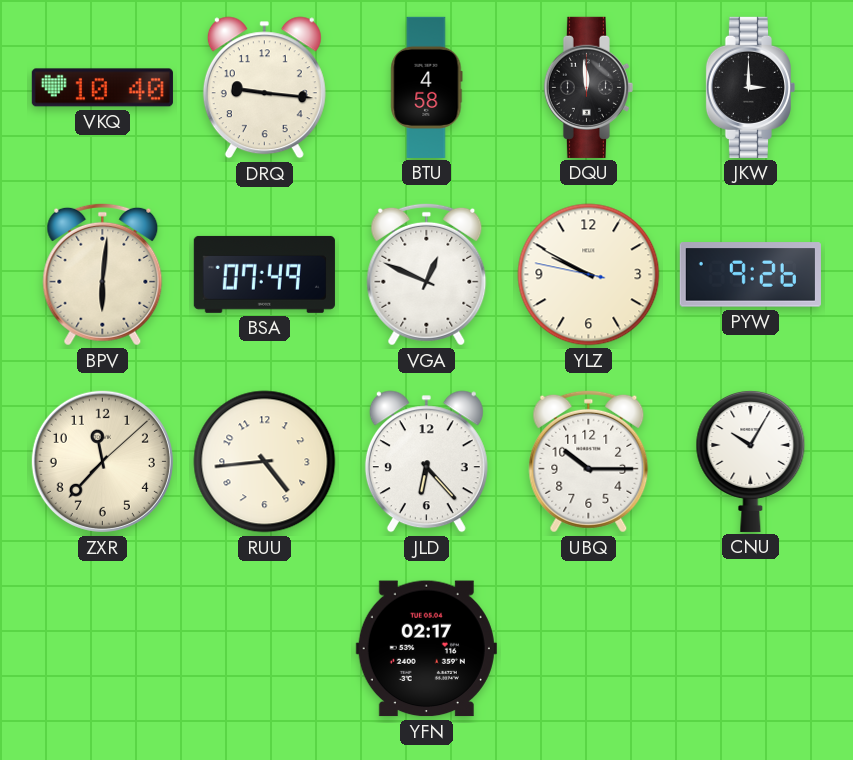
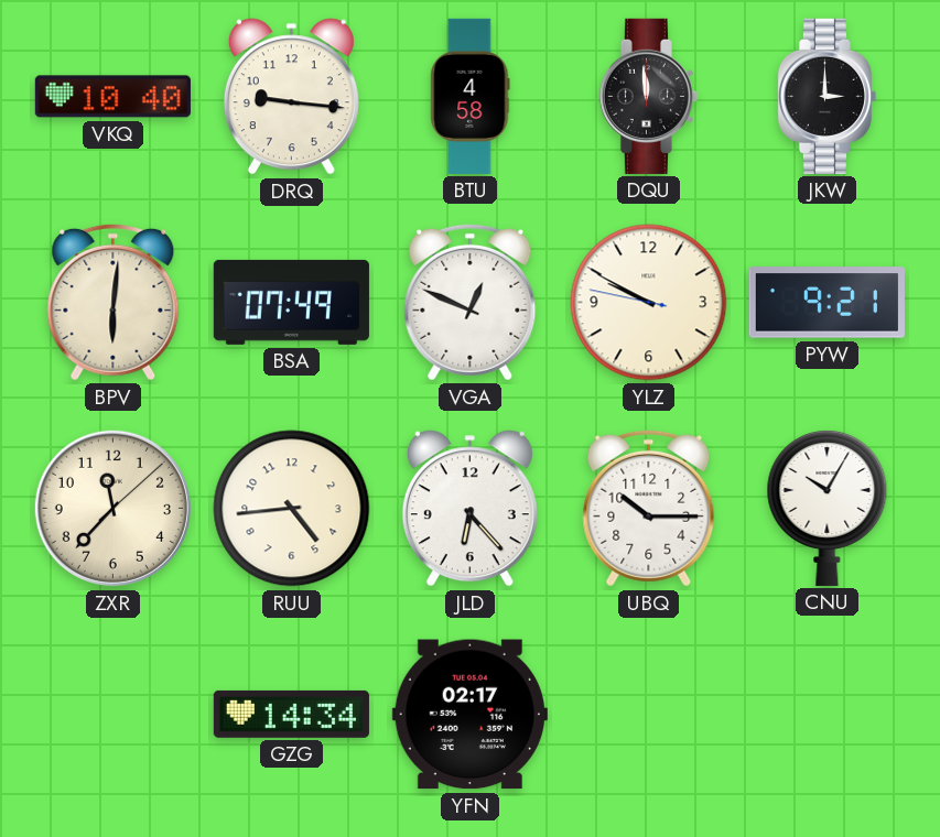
PYW: 9:26 -> 9:21 (826, 303)
GZG: none -> 14:34 (291, 714)
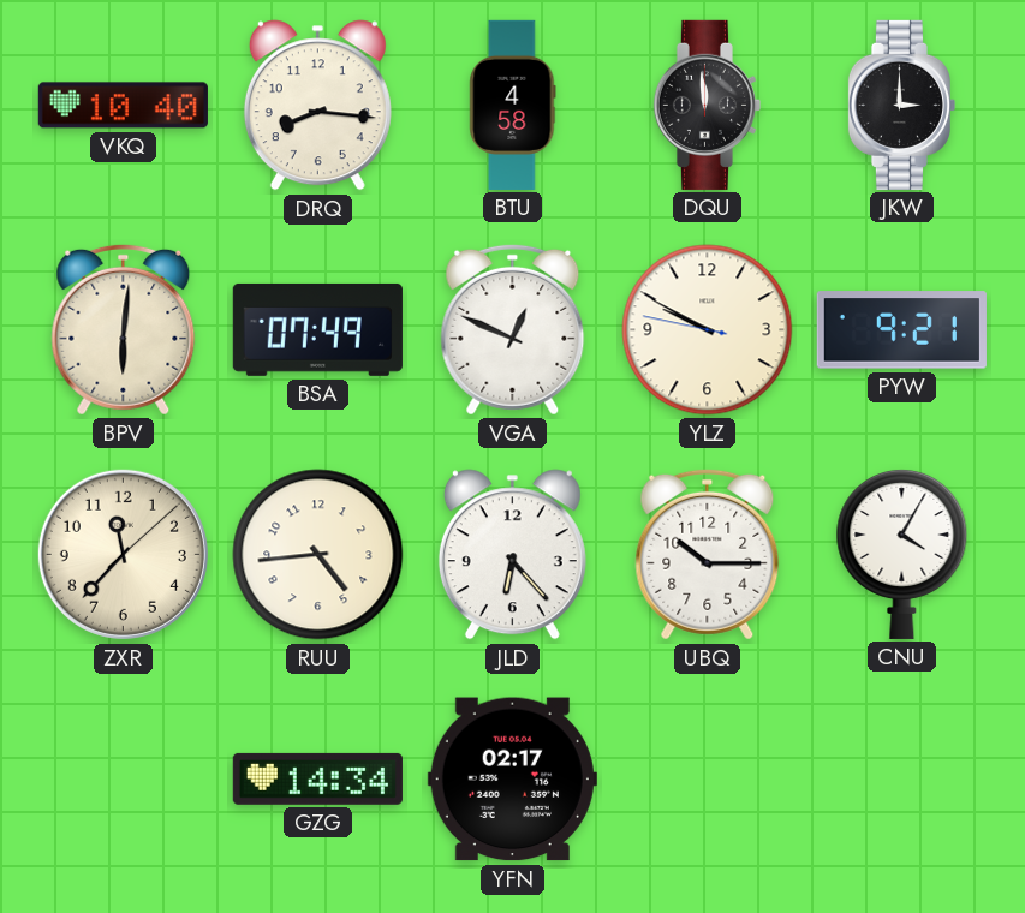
DRQ: 9:16 -> 8:16 (317, 106)
CNU: 10:05 -> 4:05 (902, 554)
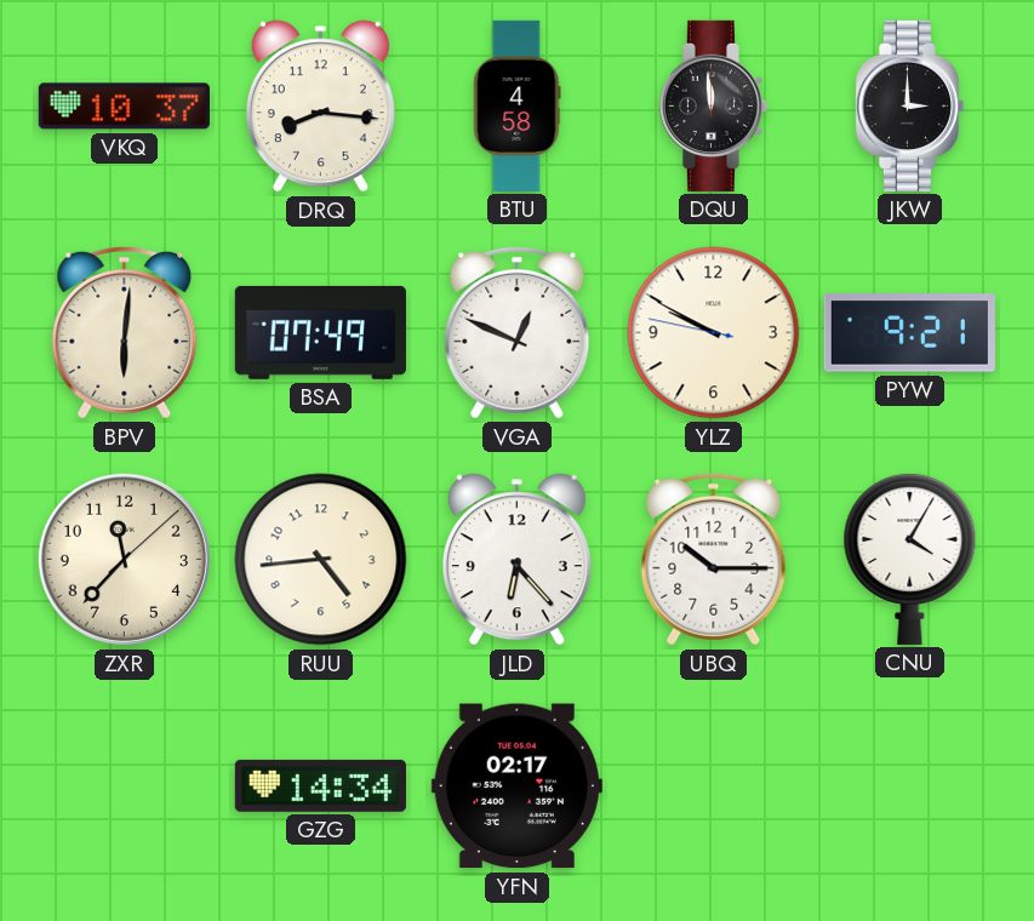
VKQ: 10:40 -> 10:37 (124, 107)
